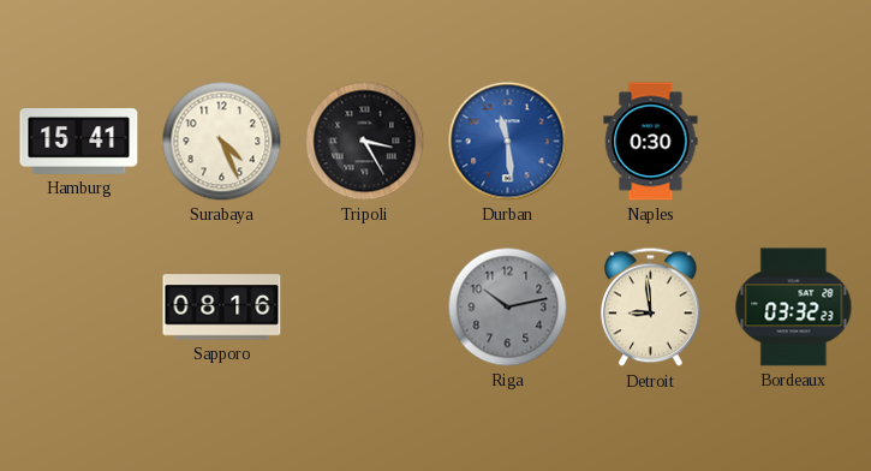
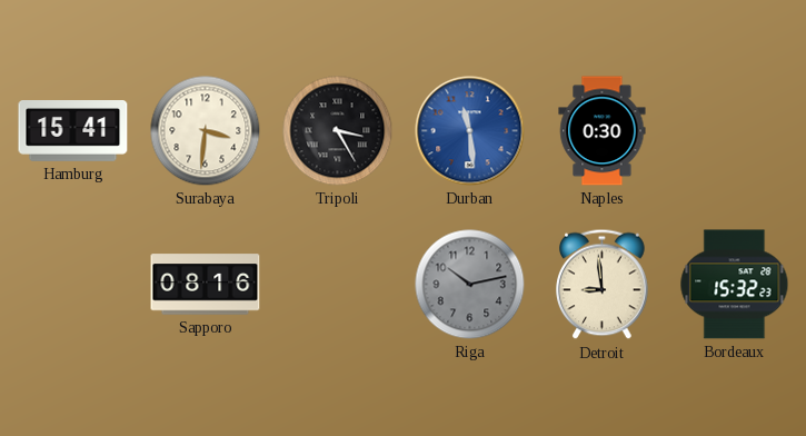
Surabaya: 4:26 -> 3:31 (206, 131)
Bordeaux: 03:32 -> 15:32 (735, 285)
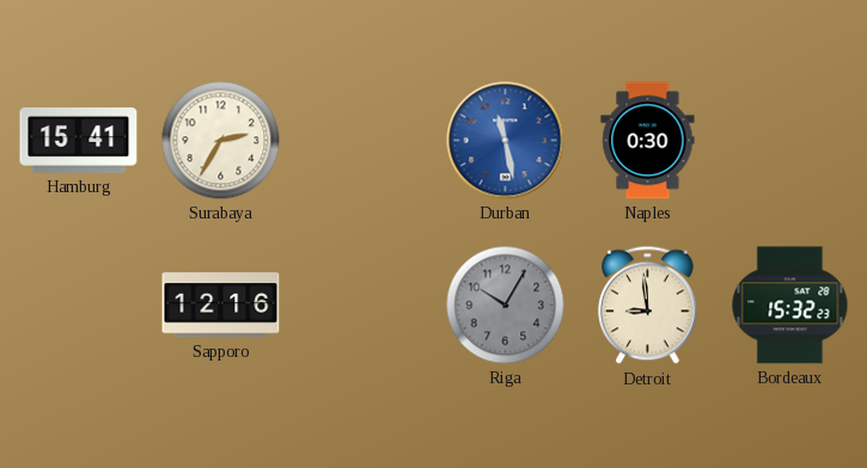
Surabaya: 3:31 -> 2:35 (221, 141)
Tripoli: 3:25 -> none (338, 131)
Durban: 11:29 -> 11:28 (506, 141)
Sapporo: 08:16 -> 12:16 (221, 306)
Riga: 10:13 -> 10:05 (506, 306)
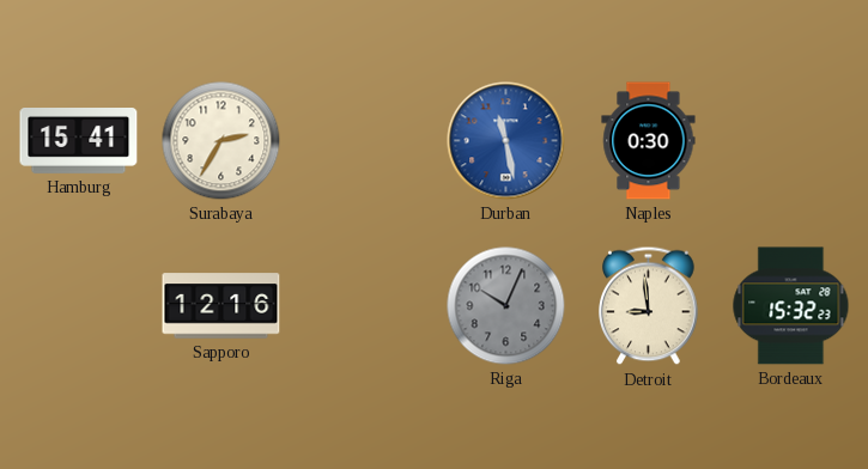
Riga: 10:05 -> 10:04 (506, 306)
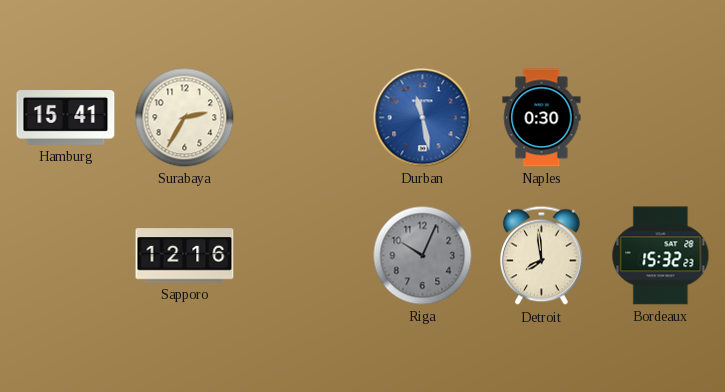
Detroit: 8:59 -> 7:59 (542, 256)
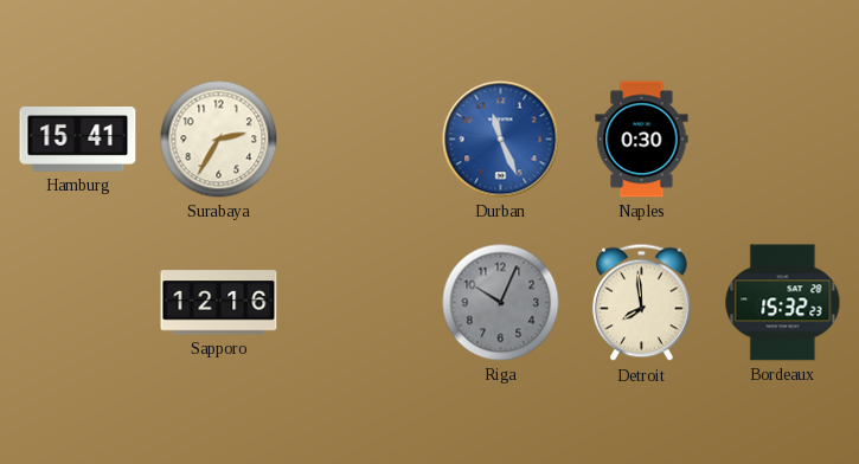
Durban: 11:28 -> 11:26 (501, 140)
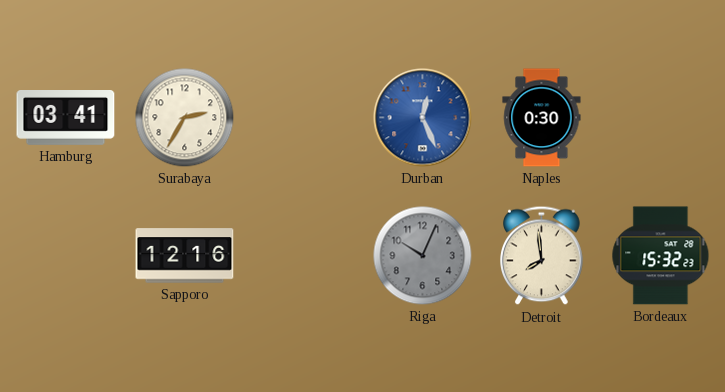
Hamburg: 15:41 -> 03:41 (66, 118)
Durban: 11:26 -> 12:26 (423, 118)
